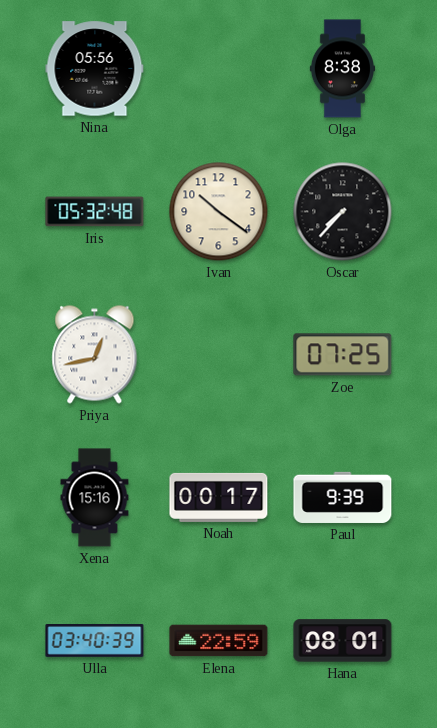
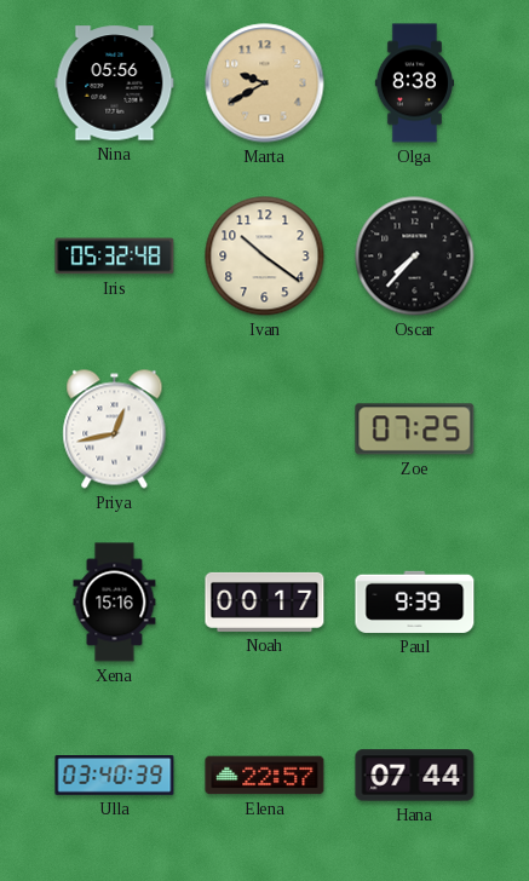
Marta: none -> 9:40 (265, 84)
Elena: 22:59 -> 22:57 (265, 776)
Hana: 08:01 -> 07:44 (415, 776)
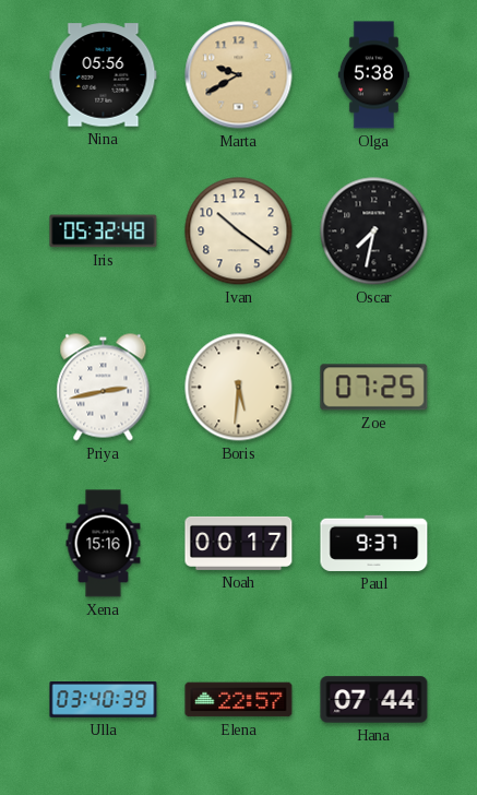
Olga: 8:38 -> 5:38 (373, 75)
Oscar: 7:37 -> 7:32 (374, 232)
Priya: 12:43 -> 2:43 (104, 388)
Boris: none -> 5:31 (239, 388)
Paul: 9:39 -> 9:37 (374, 543)
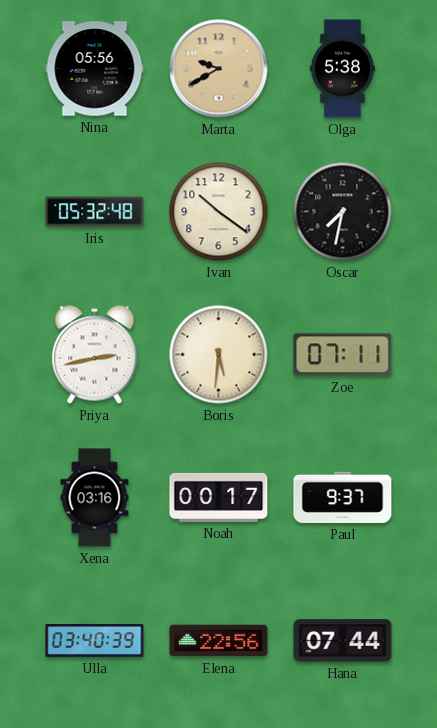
Zoe: 07:25 -> 07:11 (343, 355)
Xena: 15:16 -> 03:16 (95, 498)
Elena: 22:57 -> 22:56 (219, 641)
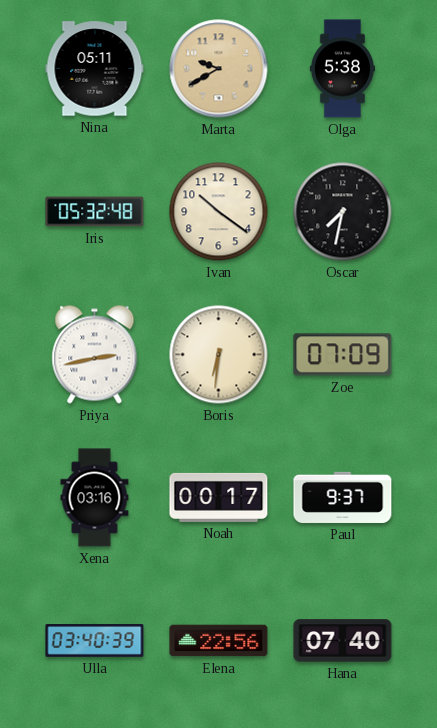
Nina: 05:56 -> 05:11 (95, 69)
Boris: 5:31 -> 6:31 (219, 355)
Zoe: 07:11 -> 07:09 (343, 355)
Hana: 07:44 -> 07:40 (343, 641)
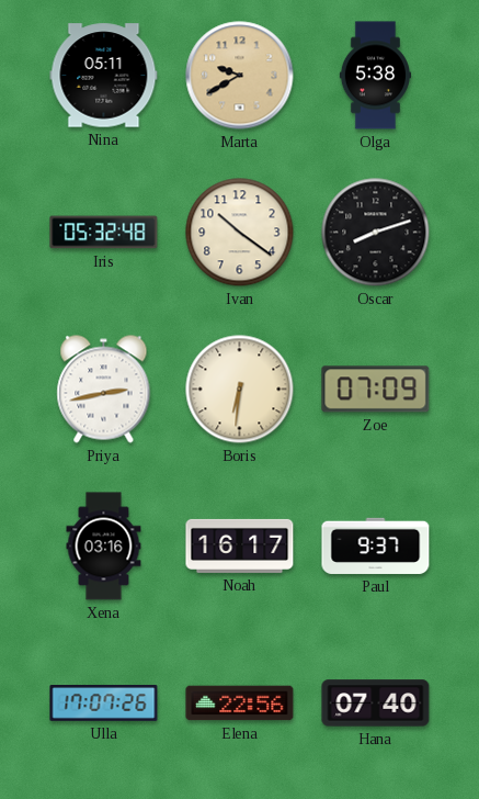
Oscar: 7:32 -> 8:12 (376, 233)
Noah: 00:17 -> 16:17 (240, 545)
Ulla: 03:40 -> 17:07 (104, 704)
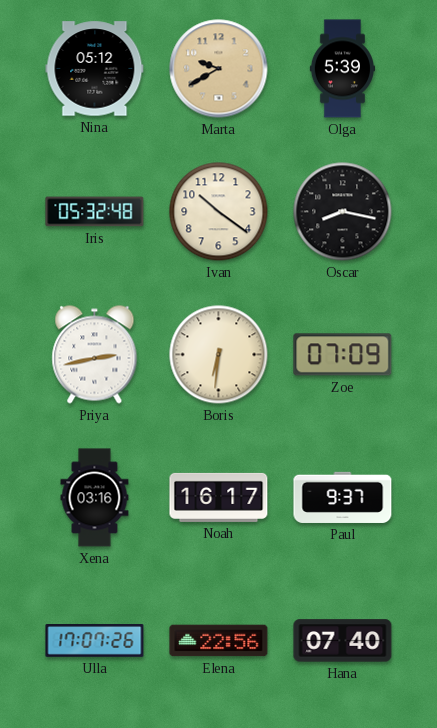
Nina: 05:11 -> 05:12 (95, 69)
Olga: 5:38 -> 5:39 (342, 69)
Oscar: 8:12 -> 8:17 (343, 212)
